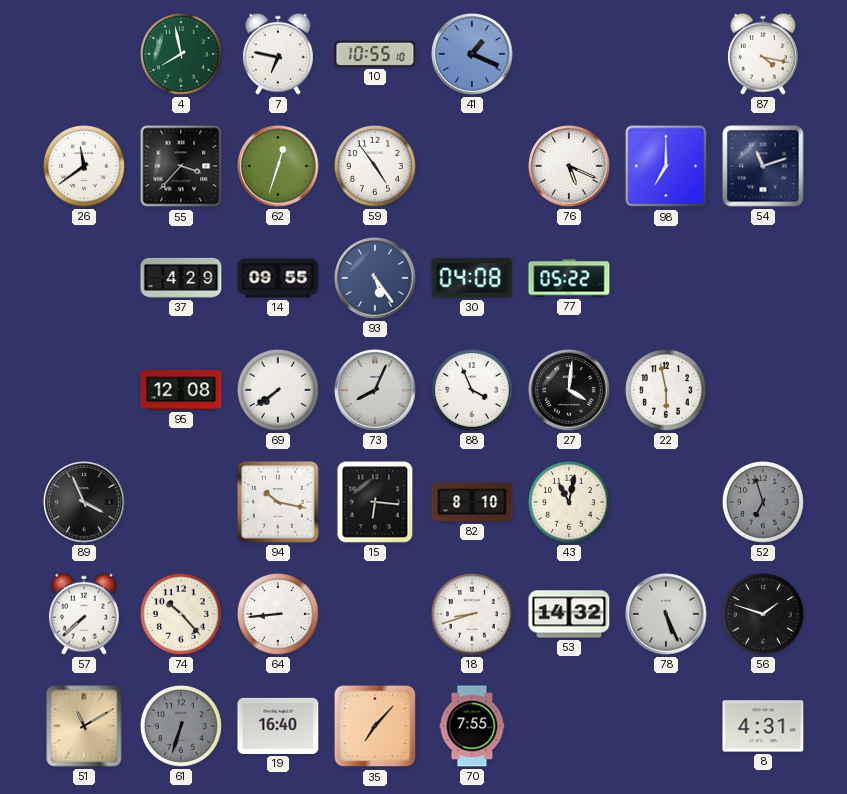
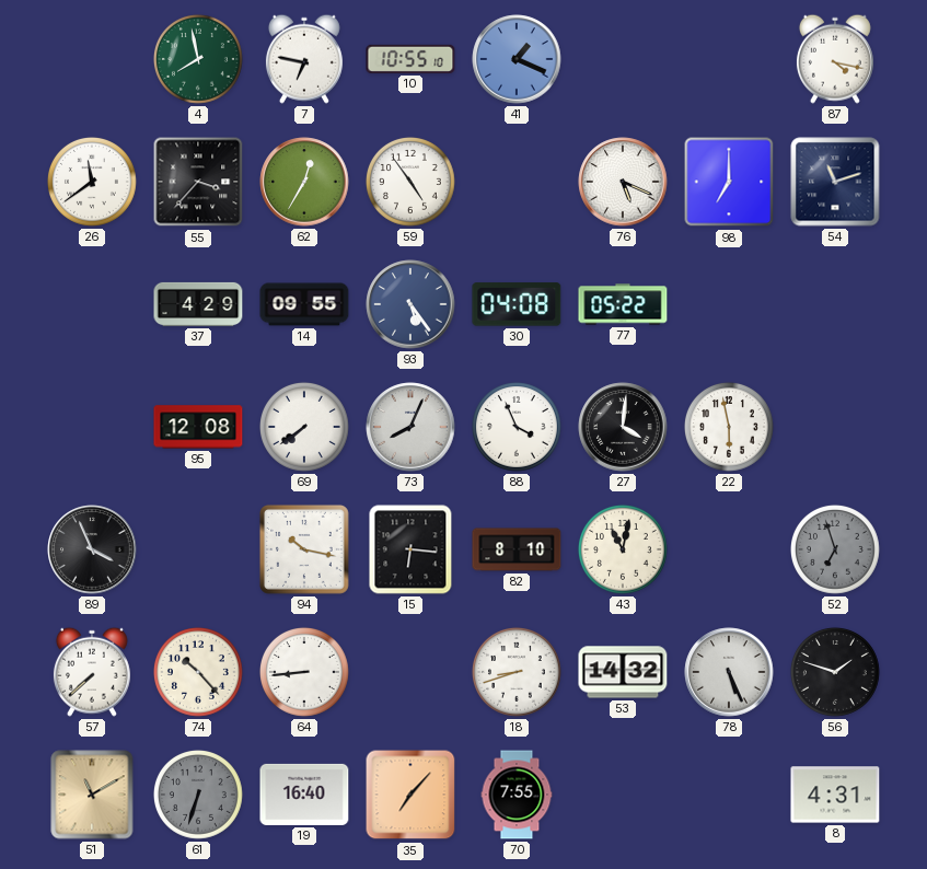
62: 12:33 -> 12:35 (304, 182)
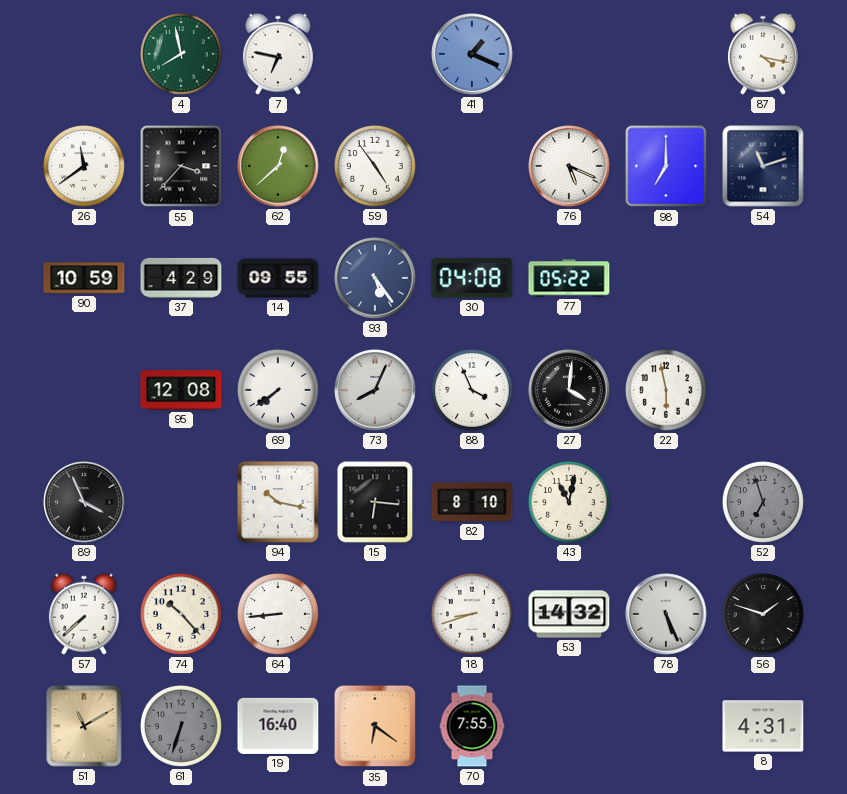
10: 10:55 -> none (410, 59)
62: 12:35 -> 12:38 (278, 166)
90: none -> 10:59 (84, 278)
35: 7:07 -> 6:21 (375, 726)
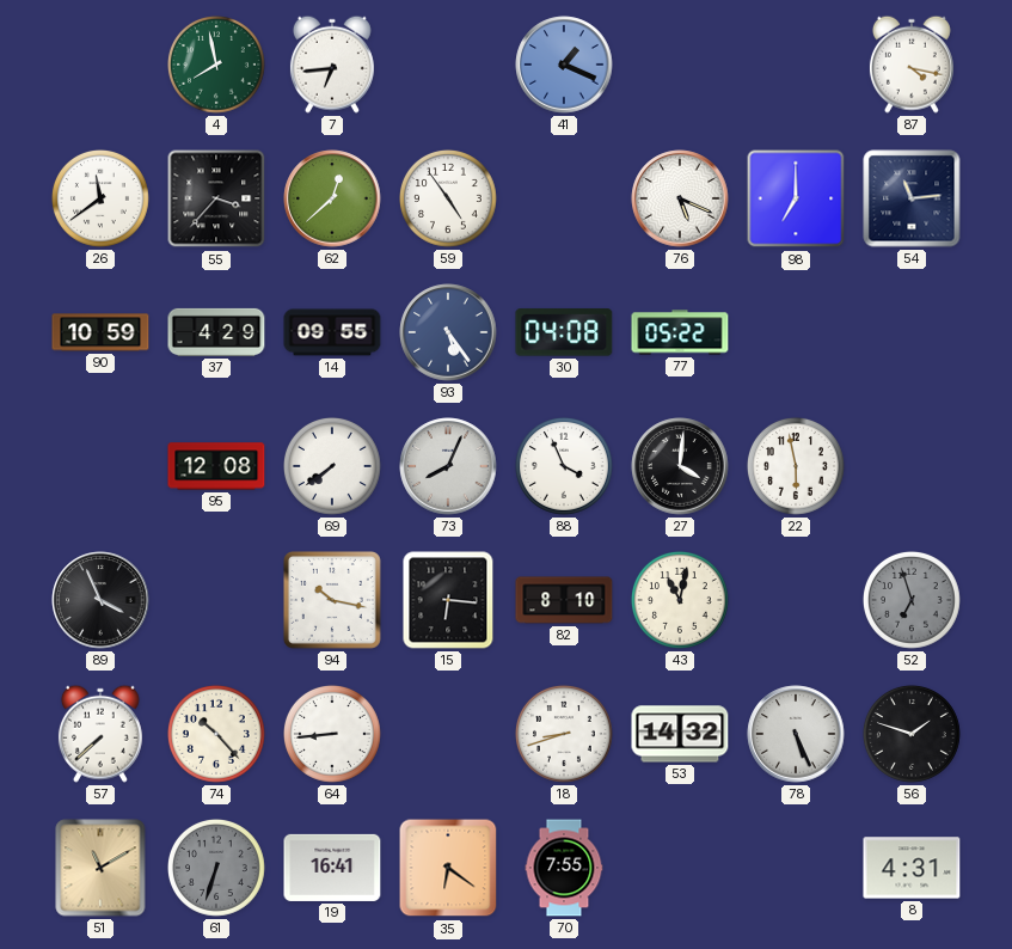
7: 6:47 -> 6:44 (332, 65)
54: 11:12 -> 11:14 (912, 198)
19: 16:40 -> 16:41 (332, 868)
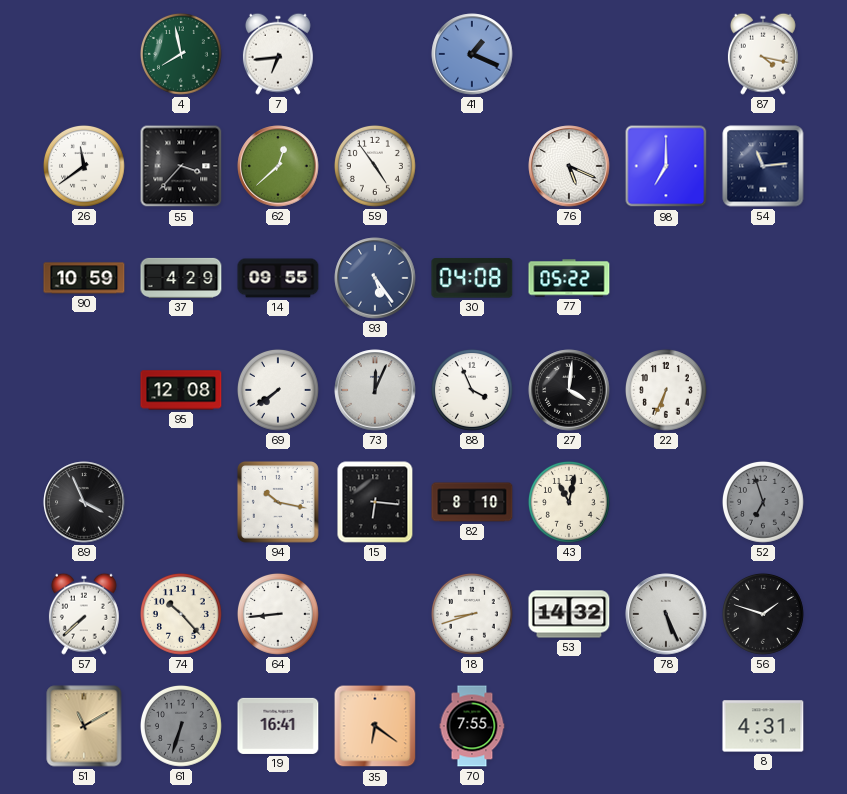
73: 8:04 -> 12:04 (375, 390)
22: 5:58 -> 6:34 (667, 390)
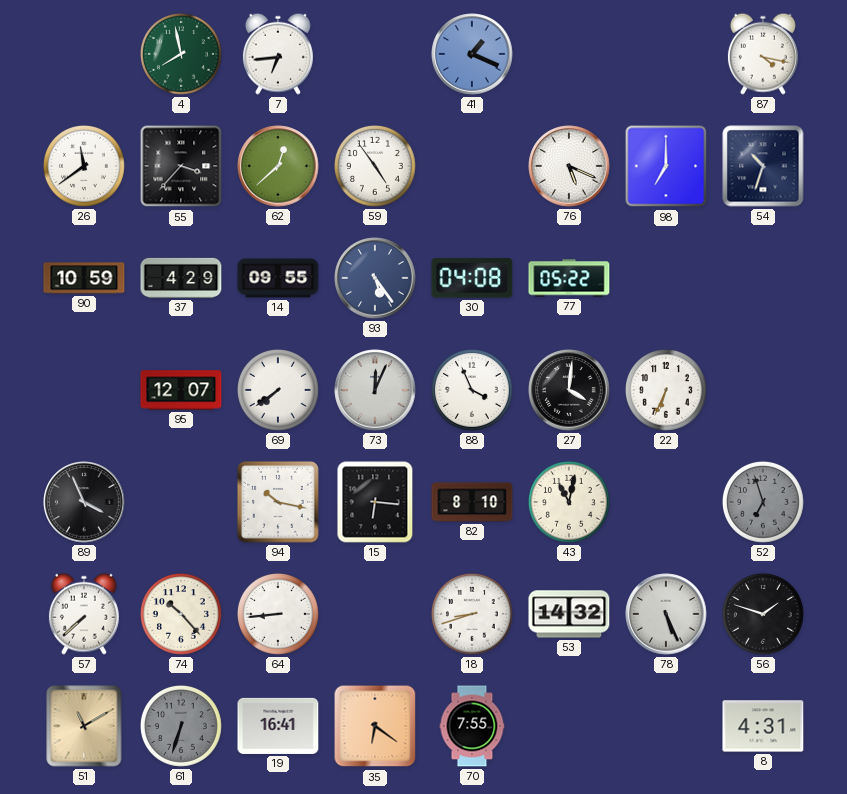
54: 11:14 -> 10:33 (763, 166)
95: 12:08 -> 12:07 (181, 390)
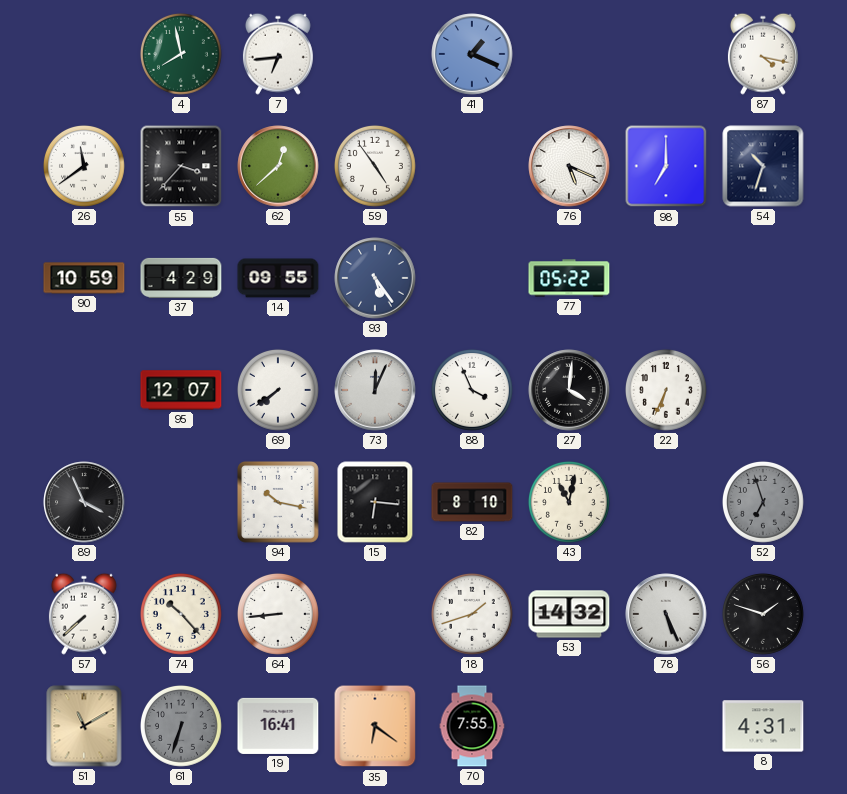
30: 04:08 -> none (472, 278)
18: 8:42 -> 1:42 (473, 614)
